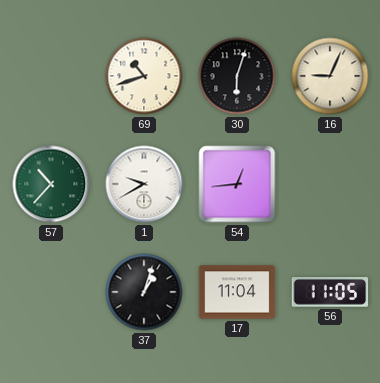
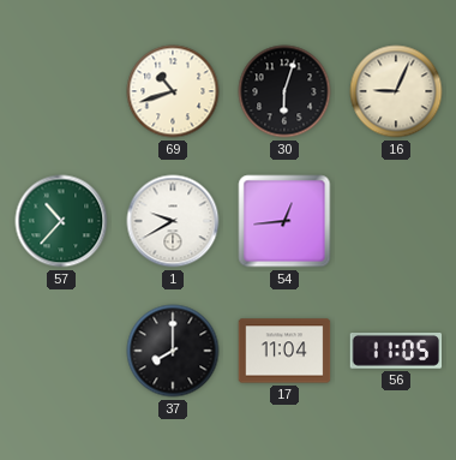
37: 1:03 -> 8:00 (173, 351)
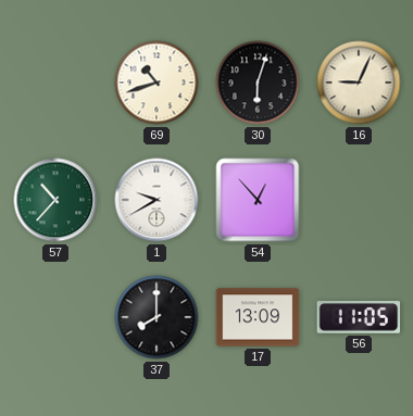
54: 12:44 -> 12:53 (258, 200)
17: 11:04 -> 13:09 (258, 317)
